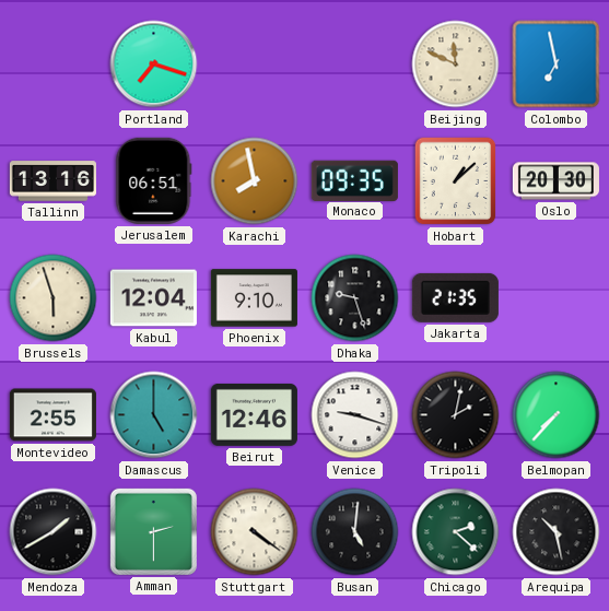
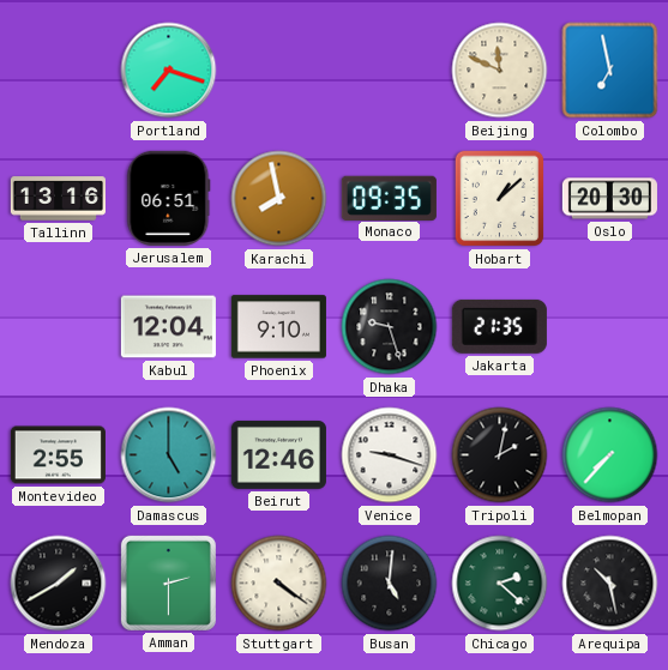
Brussels: 5:57 -> none (54, 298)
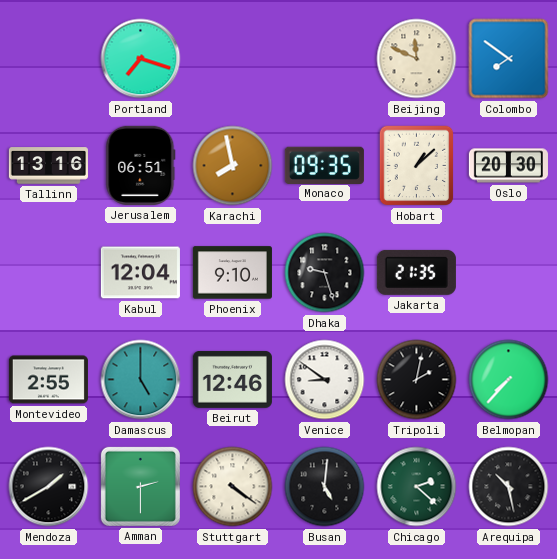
Colombo: 6:58 -> 7:51 (509, 59)
Venice: 9:18 -> 8:51 (325, 380)
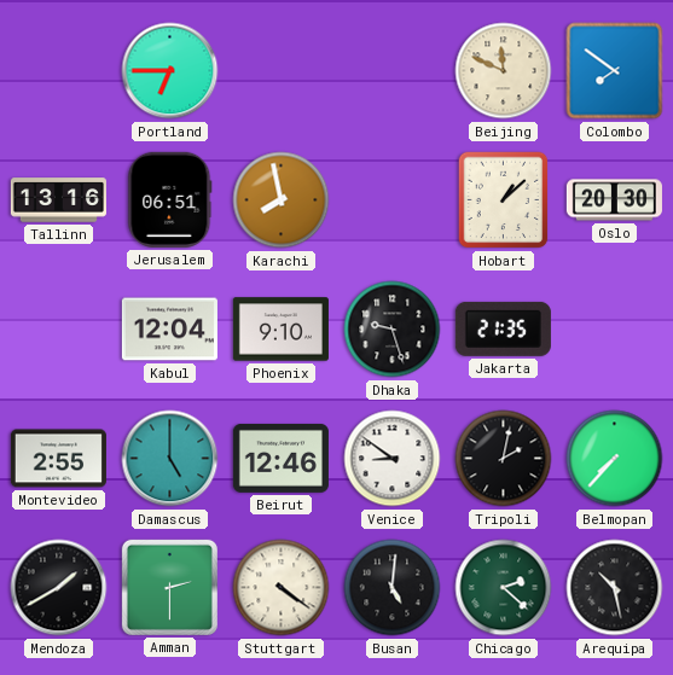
Portland: 7:18 -> 6:45 (170, 71)
Monaco: 09:35 -> none (324, 165)
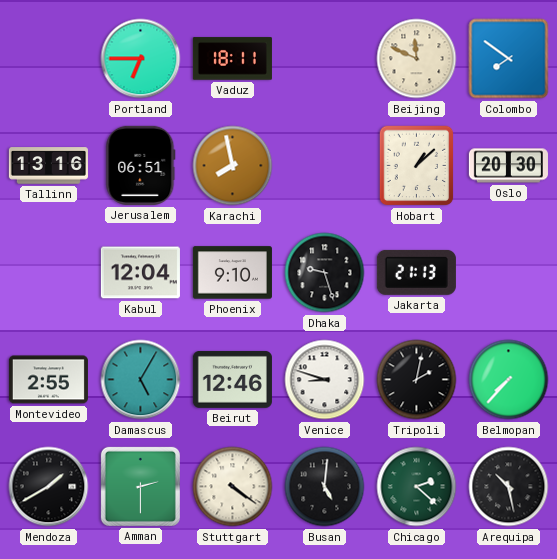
Vaduz: none -> 18:11 (232, 59)
Jakarta: 21:35 -> 21:13 (416, 272)
Damascus: 5:00 -> 5:05 (141, 380)
Venice: 8:51 -> 8:48 (325, 380)
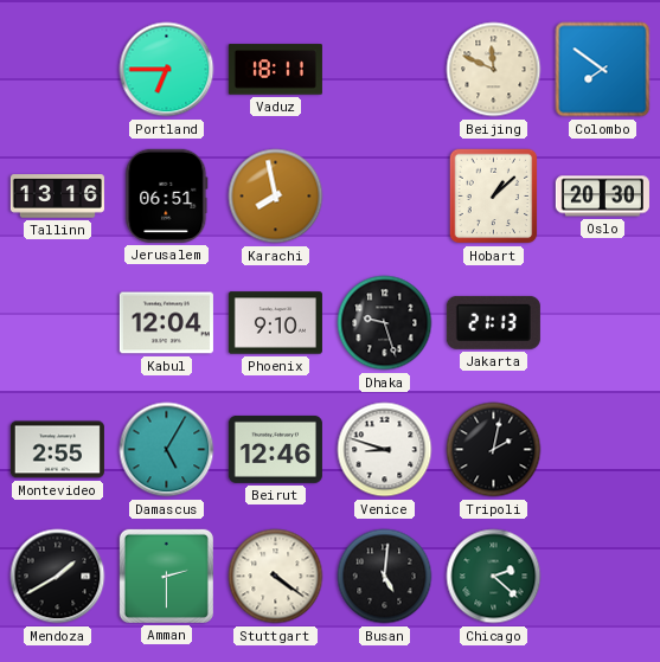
Belmopan: 7:37 -> none (509, 380)
Arequipa: 10:28 -> none (509, 487)
